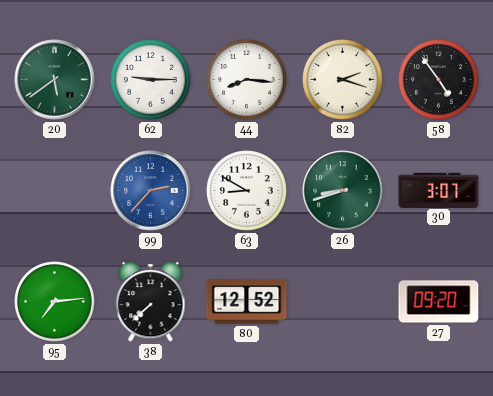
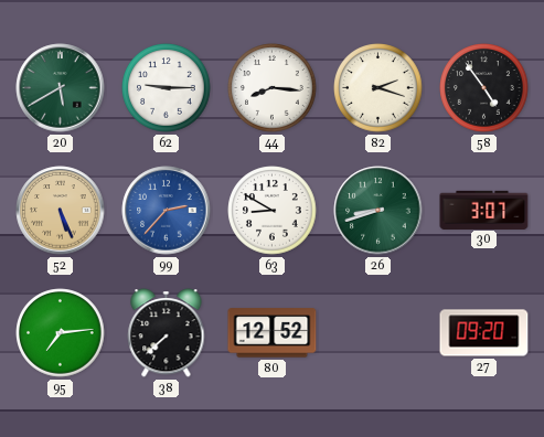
20: 5:39 -> 5:40 (61, 88)
52: none -> 5:26 (61, 211)
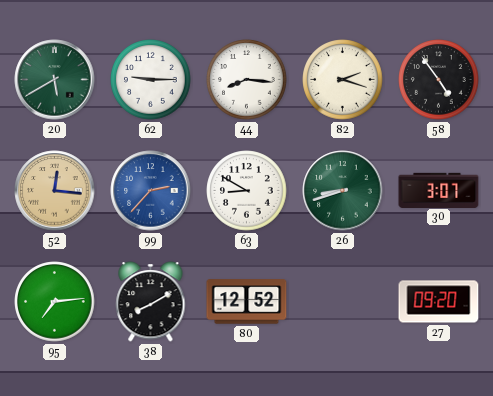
52: 5:26 -> 12:16 (55, 191)
38: 7:38 -> 8:10 (151, 302)
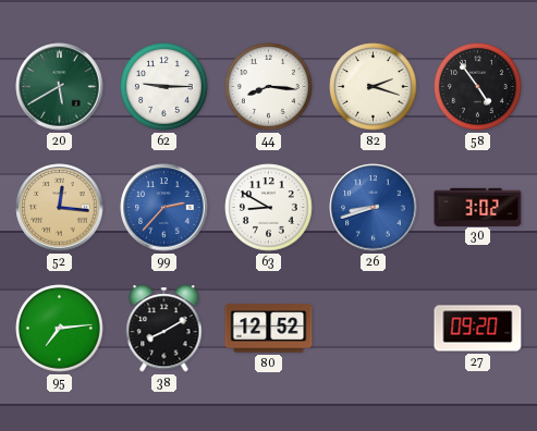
26 dial: green -> blue (374, 208)
30: 3:07 -> 3:02 (478, 207)
